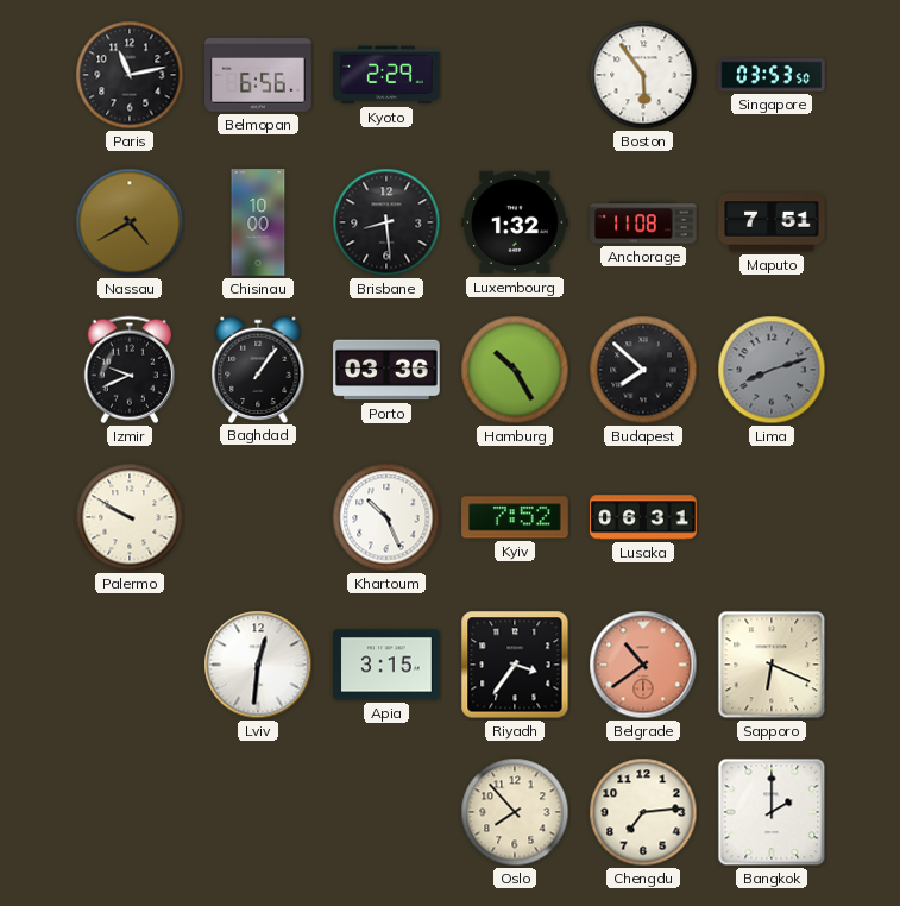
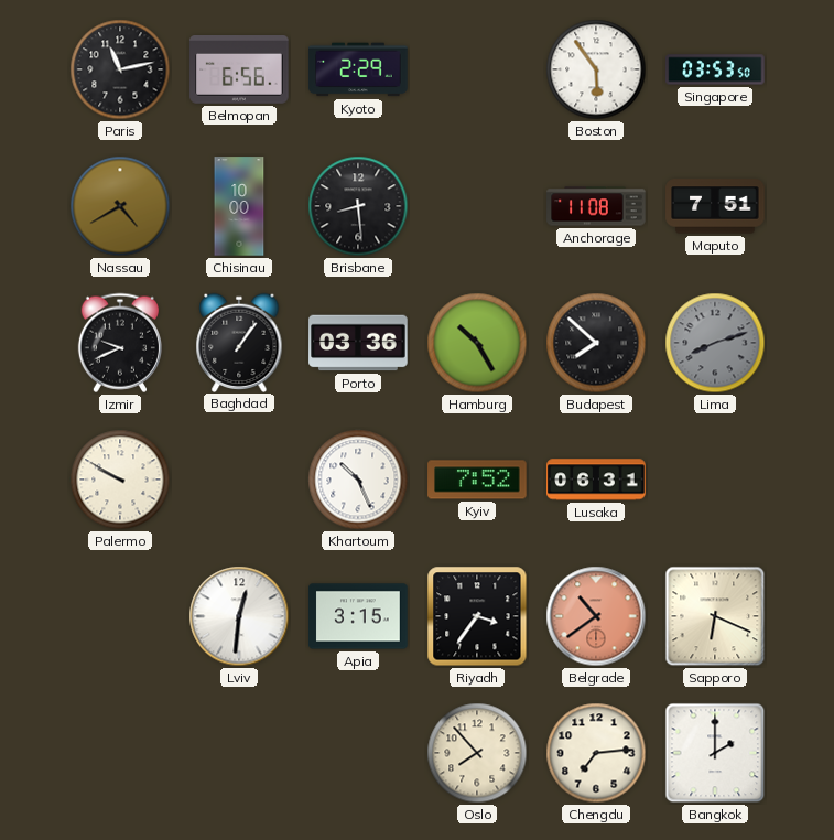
Luxembourg: 1:32 -> none (515, 222)
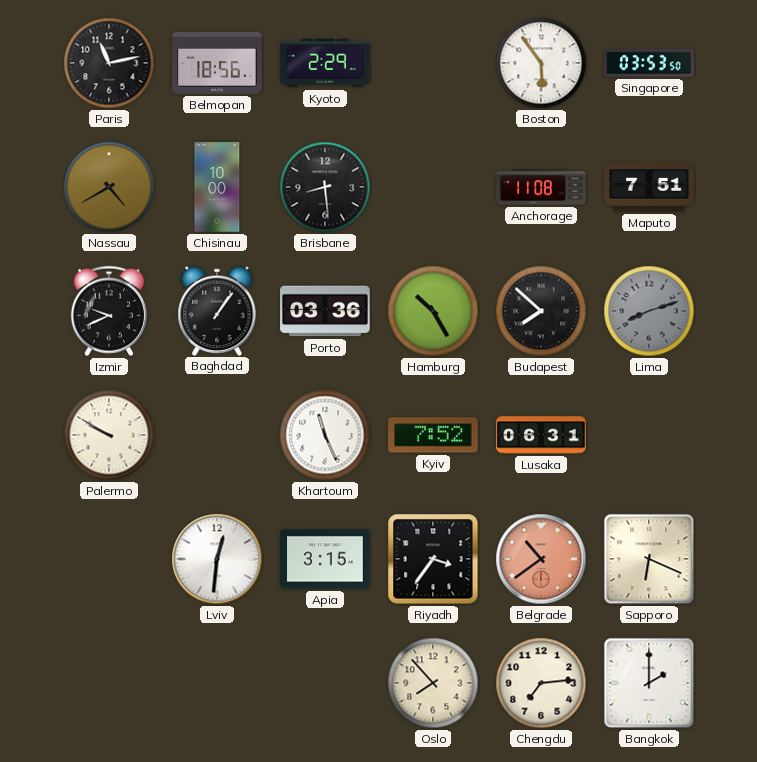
Belmopan: 6:56 -> 18:56 (217, 64)
Khartoum: 10:26 -> 11:26 (325, 435)
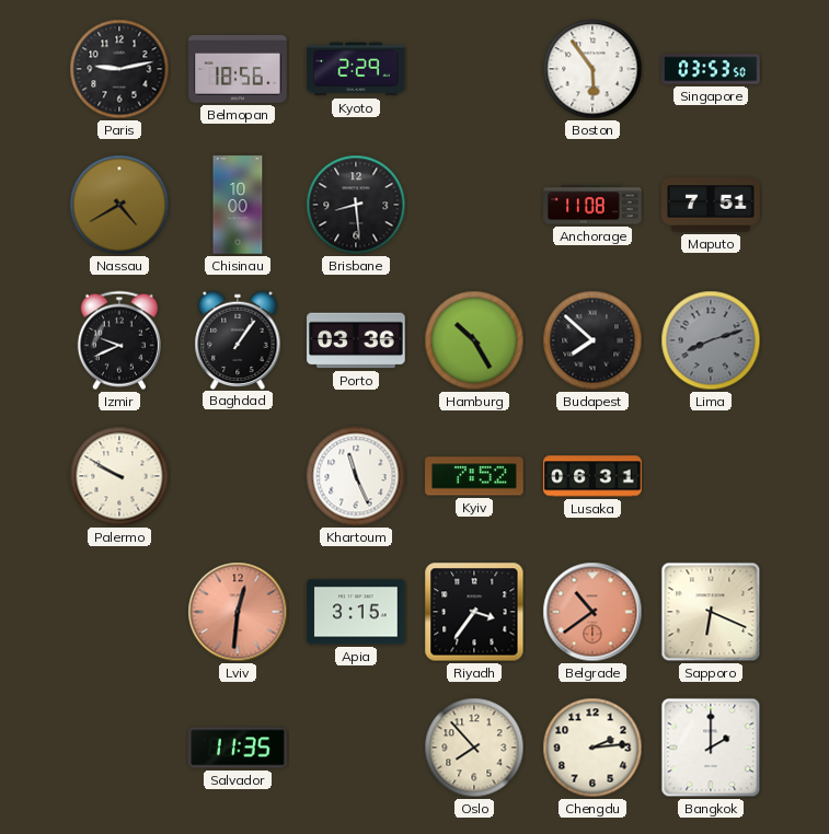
Paris: 11:13 -> 9:13 (119, 69)
Lviv dial: white -> salmon (238, 612)
Salvador: none -> 11:35 (238, 748)
Chengdu: 7:14 -> 2:14 (592, 748)
